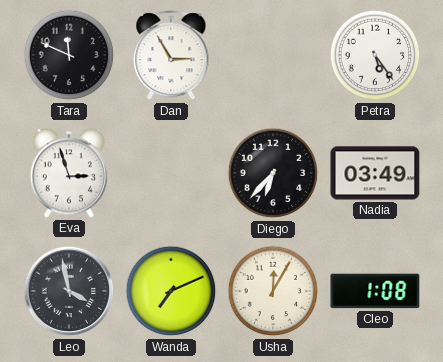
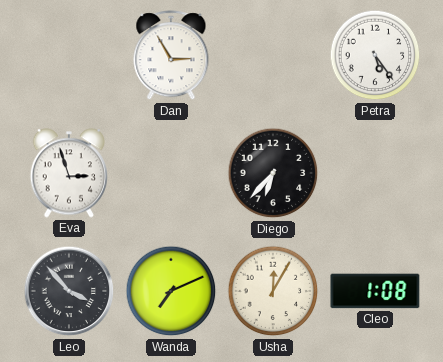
Tara: 11:49 -> none (69, 55)
Nadia: 03:49 -> none (375, 173)
Leo: 3:58 -> 3:53 (69, 291)
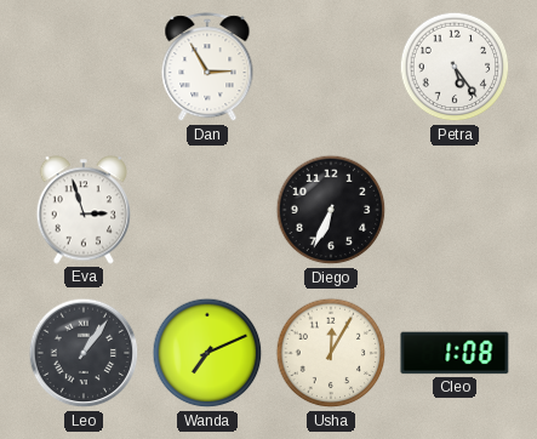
Diego: 6:37 -> 6:34 (331, 210)
Leo: 3:53 -> 1:06 (84, 353)
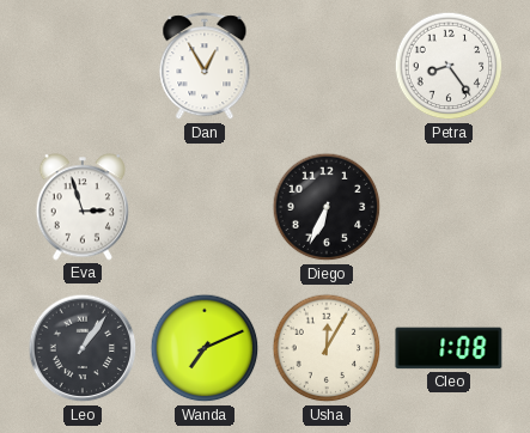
Dan: 2:55 -> 12:55 (205, 67)
Petra: 5:24 -> 8:24 (449, 66)
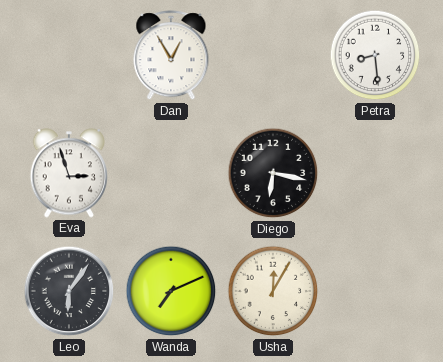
Petra: 8:24 -> 8:29 (375, 55)
Diego: 6:34 -> 6:17 (273, 173)
Leo: 1:06 -> 6:06 (69, 291)
Cleo: 1:08 -> none (449, 348)
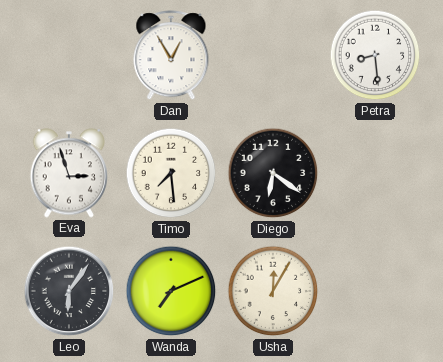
Timo: none -> 7:29 (171, 173)
Diego: 6:17 -> 6:21 (273, 173)
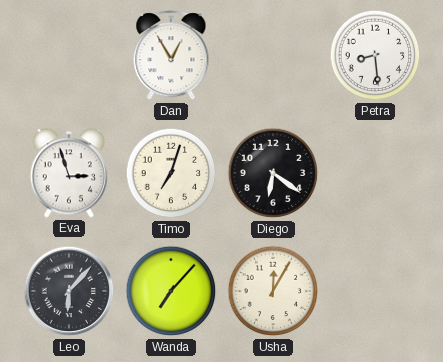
Timo: 7:29 -> 7:03 (171, 173)
Leo: 6:06 -> 6:07 (69, 291)
Wanda: 7:11 -> 7:07 (171, 291)
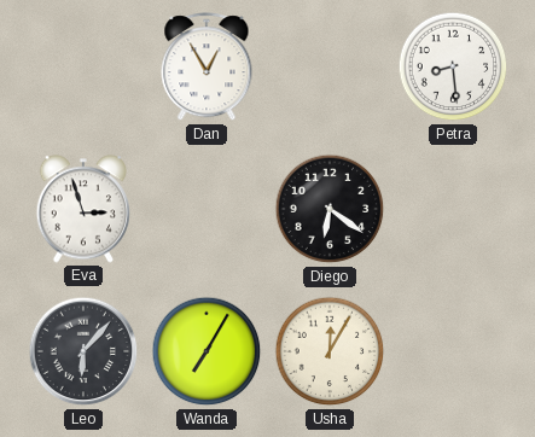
Timo: 7:03 -> none (171, 173)
Wanda: 7:07 -> 7:05 (207, 351)
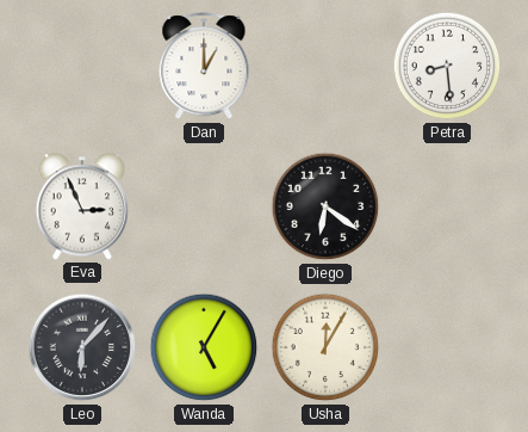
Dan: 12:55 -> 1:00 (204, 67)
Eva: 2:57 -> 2:56 (81, 206)
Wanda: 7:05 -> 5:05 (204, 347)
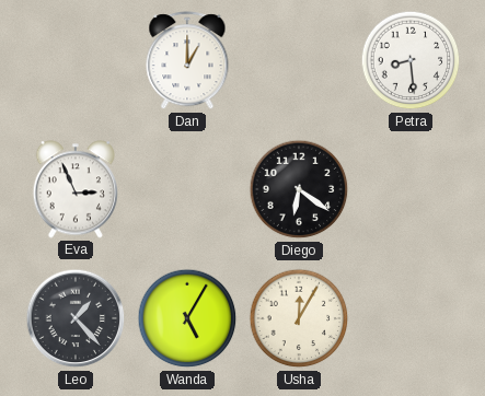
Leo: 6:07 -> 1:23 (76, 318)
